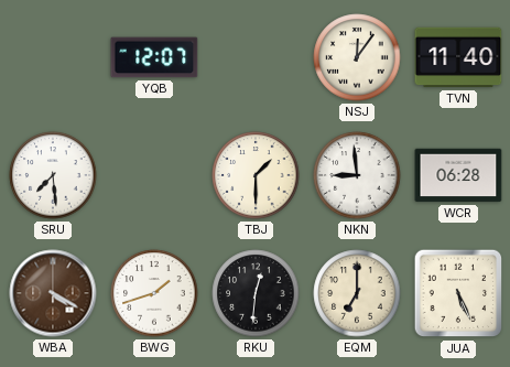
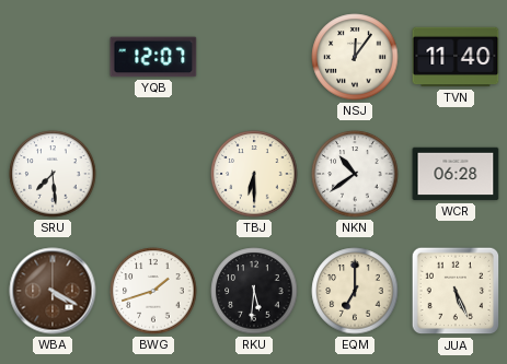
TBJ: 1:30 -> 6:30 (254, 174)
NKN: 8:59 -> 10:39 (355, 174)
RKU: 12:31 -> 5:31 (254, 291)
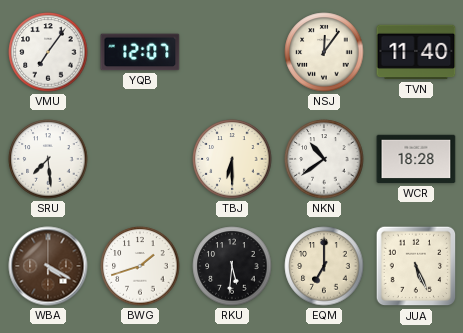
VMU: none -> 7:06 (48, 52)
WCR: 06:28 -> 18:28 (416, 159)
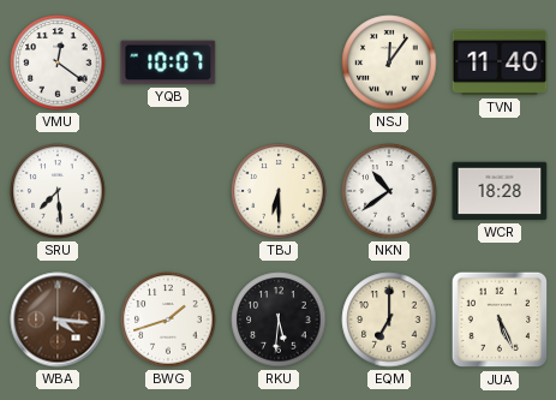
VMU: 7:06 -> 12:21 (58, 62)
YQB: 12:07 -> 10:07 (168, 62)
WBA: 4:20 -> 4:16 (58, 320)
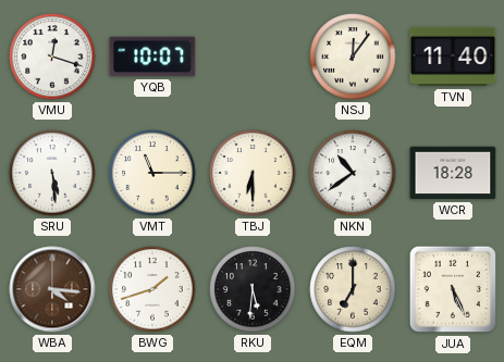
VMU: 12:21 -> 12:18 (52, 57)
SRU: 7:29 -> 5:29 (52, 173)
VMT: none -> 11:15 (152, 173)
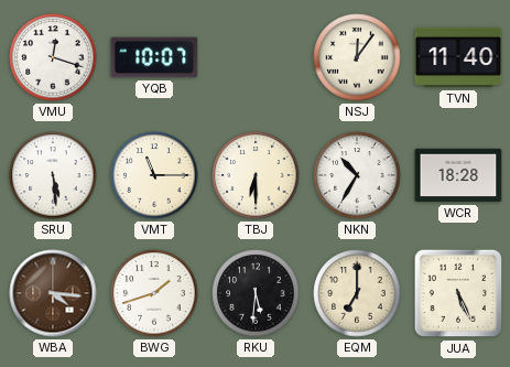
NKN: 10:39 -> 10:35 (357, 175)
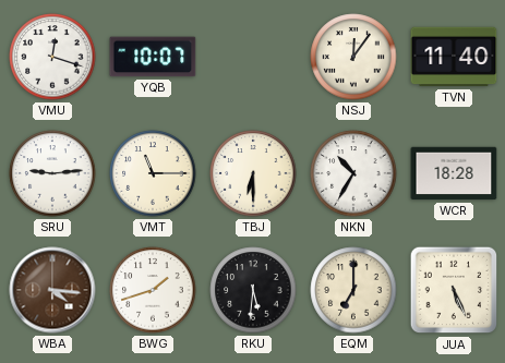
SRU: 5:29 -> 9:14 (52, 173)
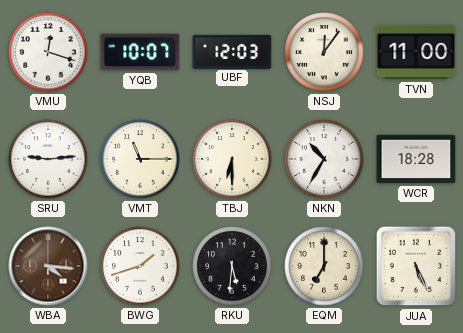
UBF: none -> 12:03 (232, 51)
TVN: 11:40 -> 11:00 (416, 52)
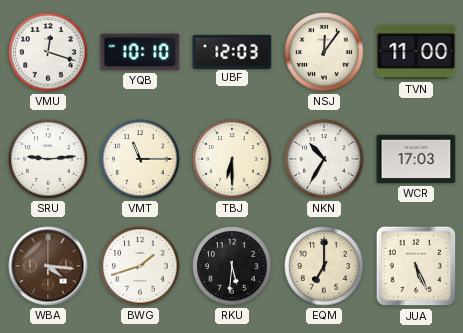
YQB: 10:07 -> 10:10 (140, 52)
WCR: 18:28 -> 17:03 (416, 159)
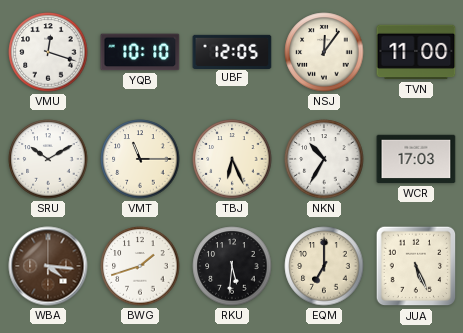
UBF: 12:03 -> 12:05 (232, 51)
SRU: 9:14 -> 10:10 (48, 159)
TBJ: 6:30 -> 6:26 (232, 159)
